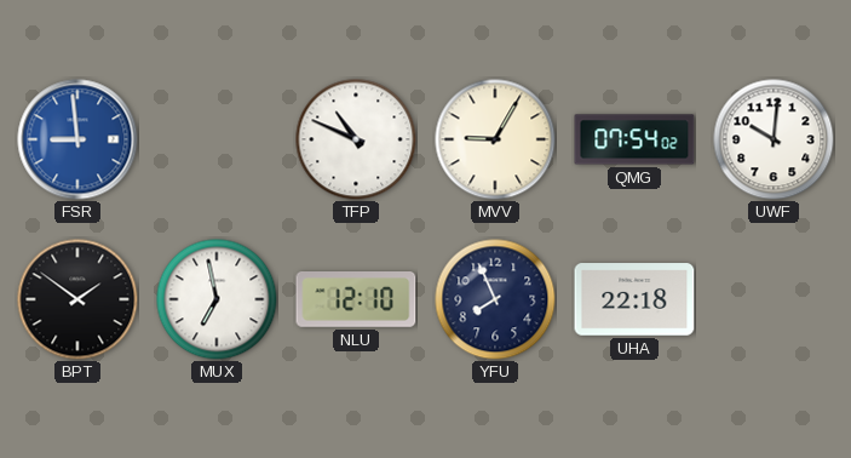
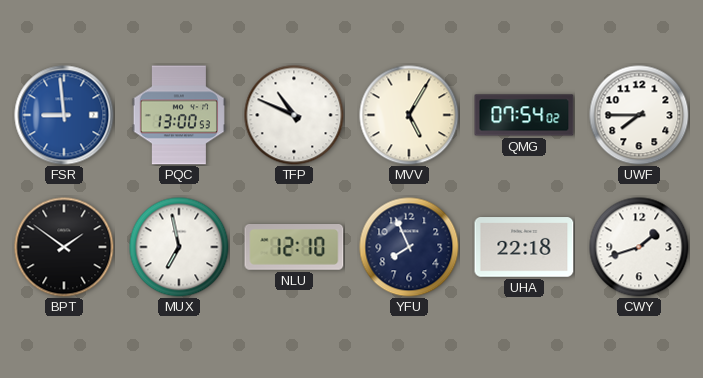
PQC: none -> 13:00 (179, 115)
MVV: 9:05 -> 5:05 (409, 115)
UWF: 10:01 -> 7:45 (639, 115)
CWY: none -> 1:42 (639, 247)
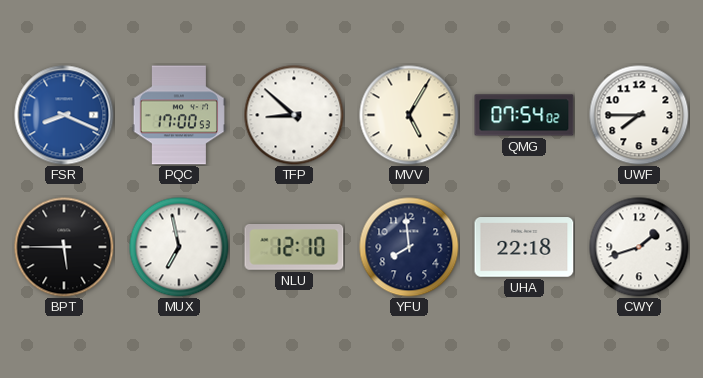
FSR: 8:59 -> 8:19 (64, 115)
PQC: 13:00 -> 17:00 (179, 115)
TFP: 10:49 -> 8:52 (294, 115)
BPT: 1:51 -> 5:45 (64, 247)
YFU: 7:56 -> 7:59 (409, 247)
